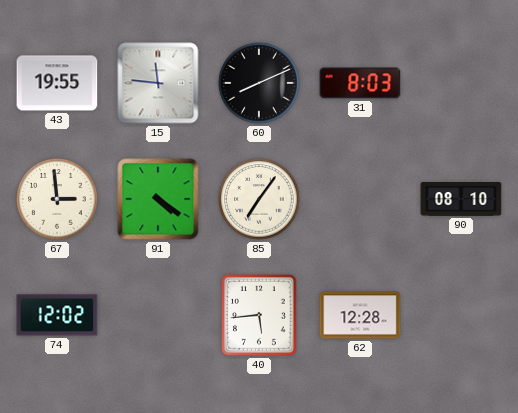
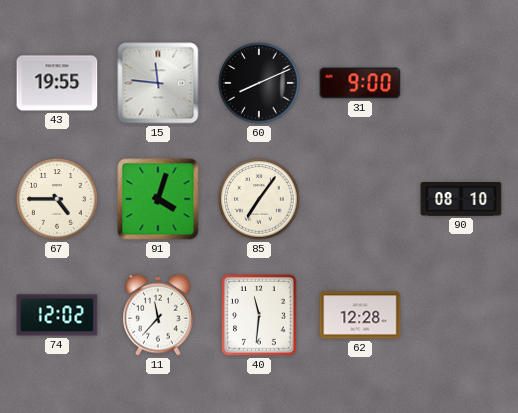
31: 8:03 -> 9:00 (360, 83)
67: 2:59 -> 4:45 (57, 199)
91: 4:21 -> 4:03 (158, 199)
11: none -> 11:37 (158, 315)
40: 5:44 -> 11:31 (260, 316)
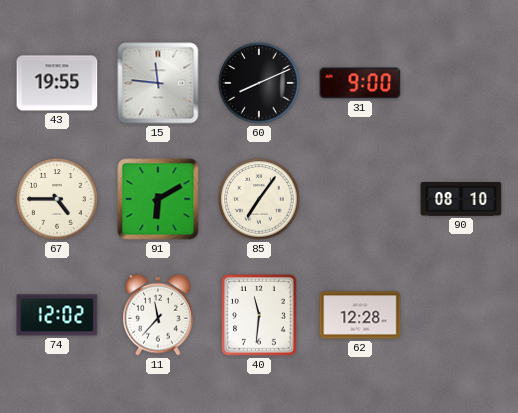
91: 4:03 -> 6:10 (158, 199)
